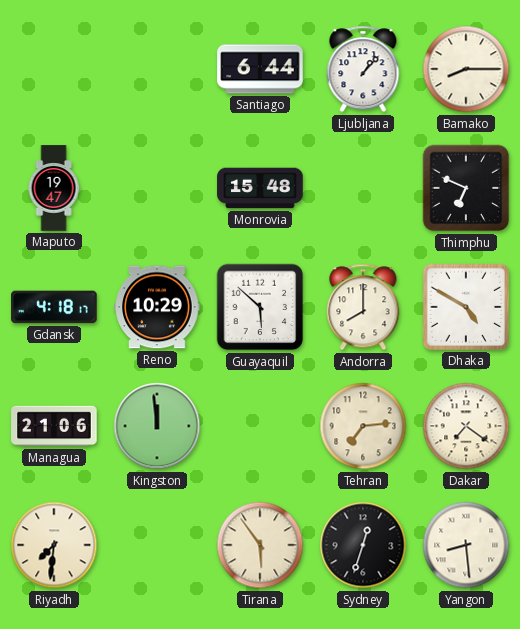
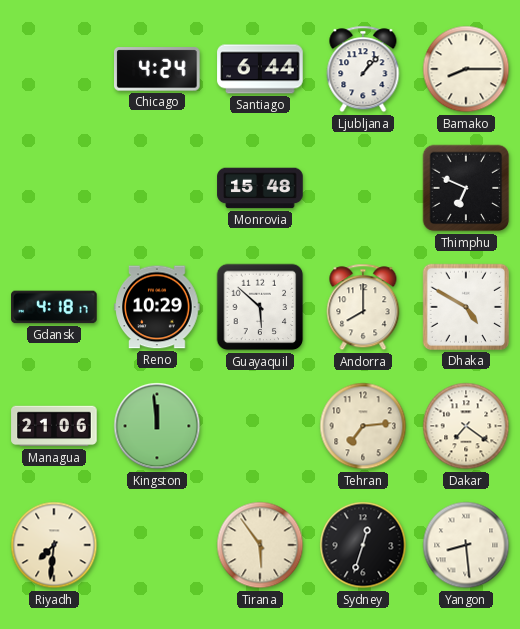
Chicago: none -> 4:24 (158, 69)
Maputo: 19:47 -> none (54, 188)
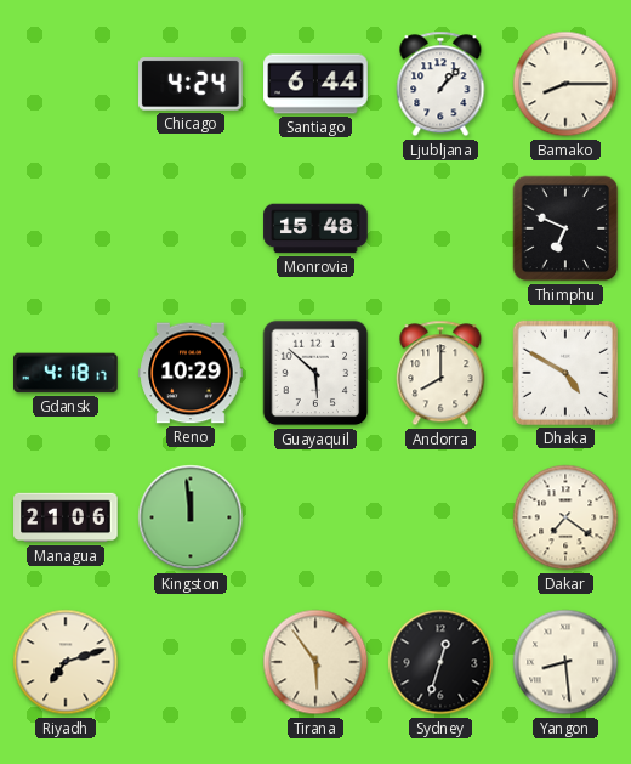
Tehran: 7:14 -> none (363, 426)
Riyadh: 7:31 -> 7:12 (66, 662)
